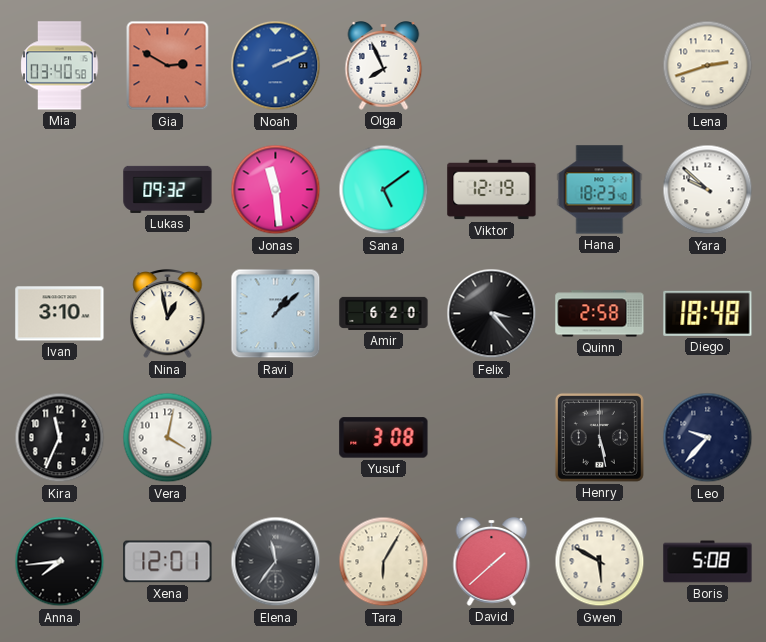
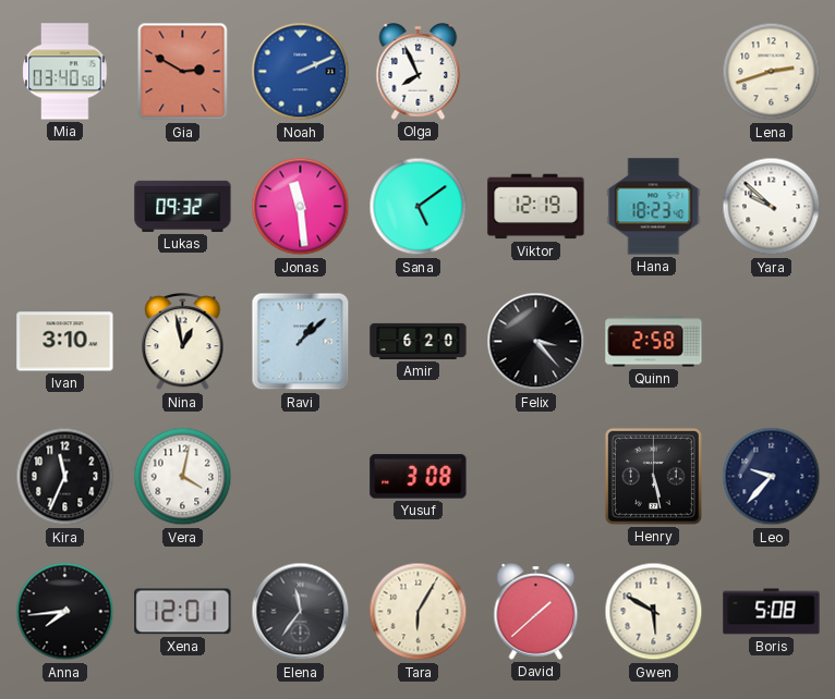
Diego: 18:48 -> none (708, 313)
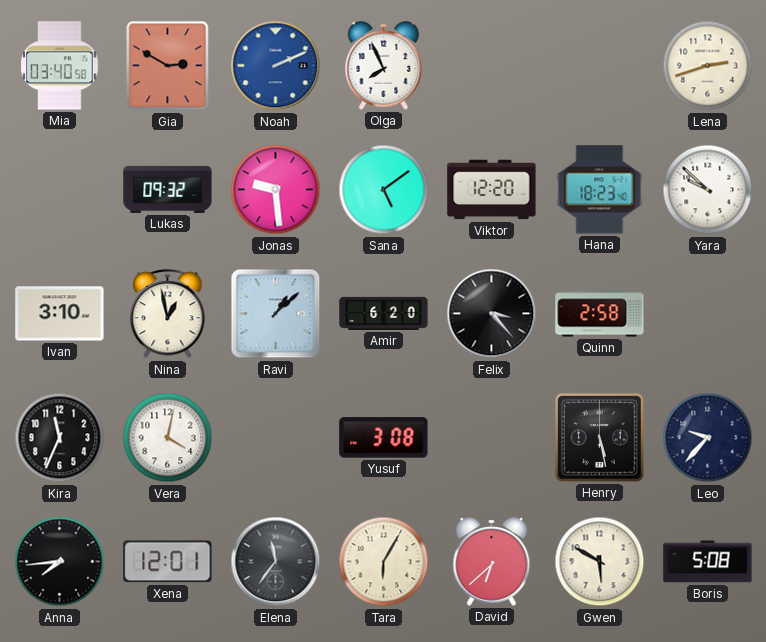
Jonas: 11:29 -> 9:29 (276, 190)
Viktor: 12:19 -> 12:20 (492, 190)
David: 1:38 -> 6:38 (492, 562)
